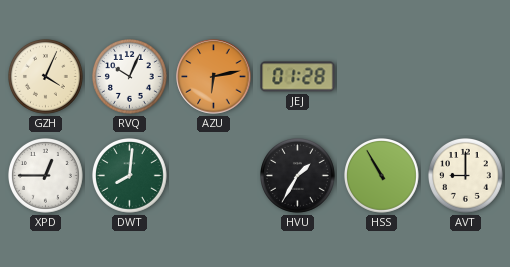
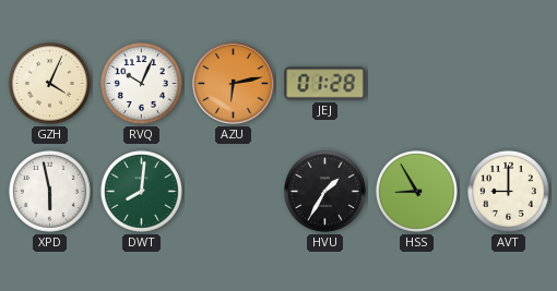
XPD: 12:45 -> 5:58 (50, 192)
HSS: 10:55 -> 8:55 (417, 192)
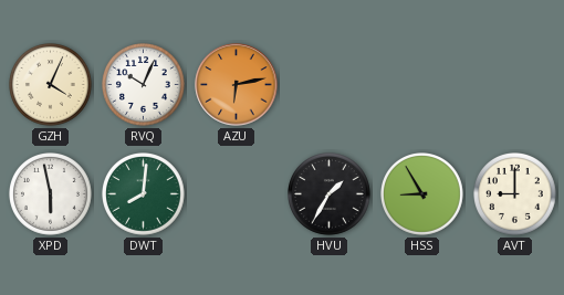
JEJ: 01:28 -> none (325, 84)
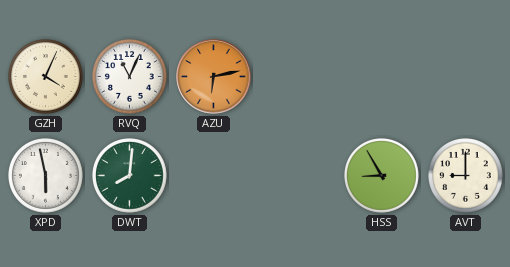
RVQ: 10:04 -> 11:04 (130, 77)
HVU: 1:35 -> none (330, 194)
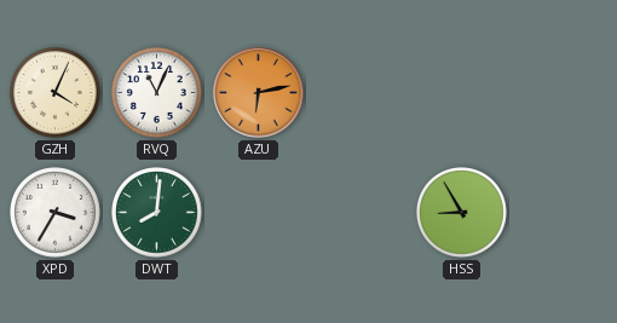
XPD: 5:58 -> 3:35 (56, 213)
AVT: 9:00 -> none (466, 176)
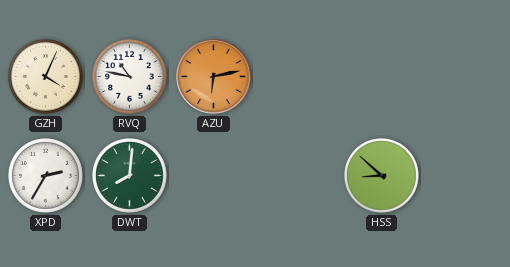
RVQ: 11:04 -> 10:47 (130, 77)
XPD: 3:35 -> 2:35 (46, 176)
HSS: 8:55 -> 8:52 (382, 176)
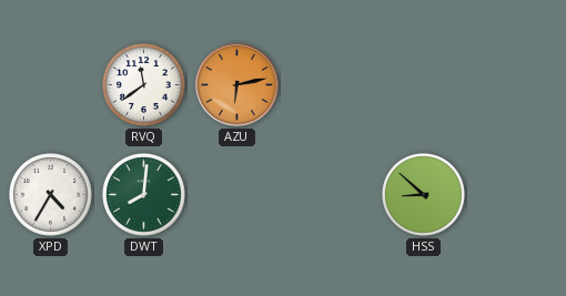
GZH: 4:04 -> none (46, 77)
RVQ: 10:47 -> 11:39 (144, 85)
XPD: 2:35 -> 4:35 (51, 195)
